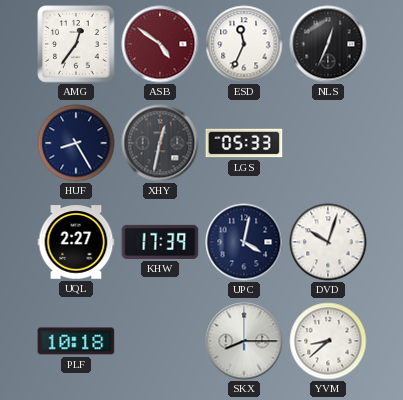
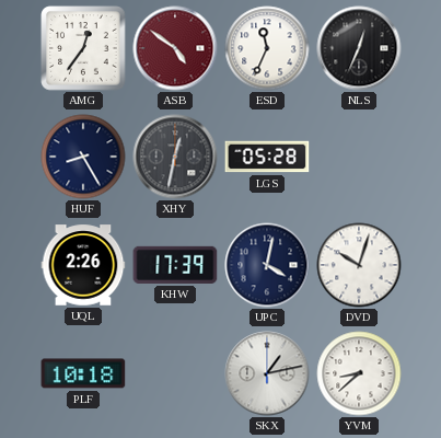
LGS: 05:33 -> 05:28 (267, 157)
UQL: 2:27 -> 2:26 (83, 265)
SKX: 8:15 -> 1:13 (267, 373)
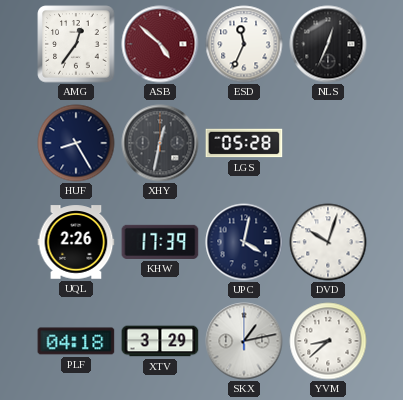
ASB: 4:51 -> 4:52 (160, 44)
PLF: 10:18 -> 04:18 (76, 341)
XTV: none -> 3:29 (160, 341)
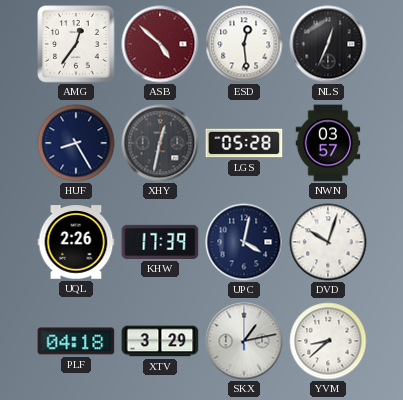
ESD: 11:34 -> 12:29 (244, 44)
NWN: none -> 03:57 (328, 143)
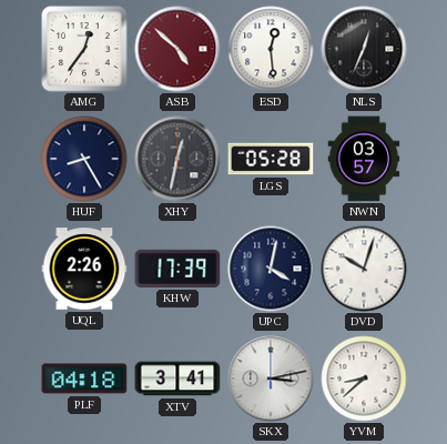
XTV: 3:29 -> 3:41 (177, 379)
SKX: 1:13 -> 3:13 (271, 379)
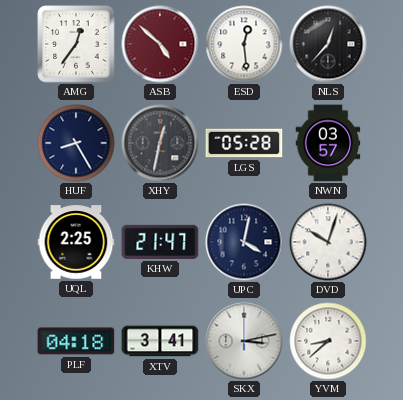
NLS: 12:34 -> 12:37 (328, 44)
UQL: 2:26 -> 2:25 (76, 242)
KHW: 17:39 -> 21:47 (160, 242)
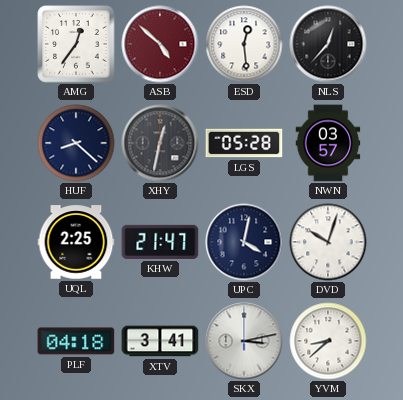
HUF: 8:25 -> 8:22 (76, 143)
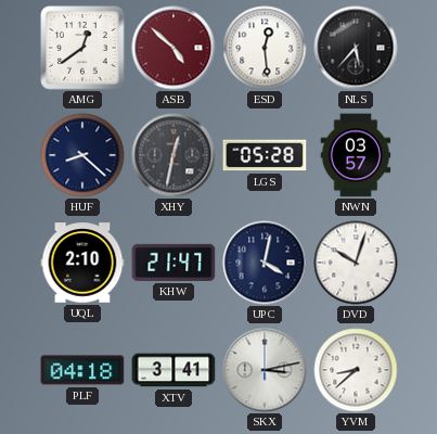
AMG: 12:36 -> 12:39 (82, 48)
NLS: 12:37 -> 5:37 (356, 48)
UQL: 2:25 -> 2:10 (82, 263)
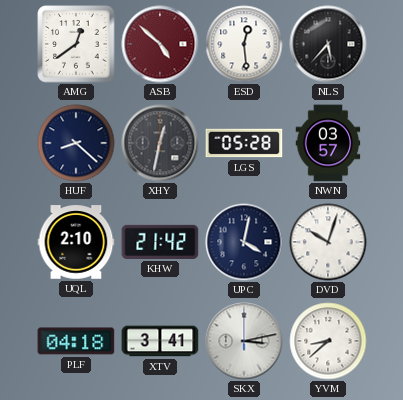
KHW: 21:47 -> 21:42 (160, 242)
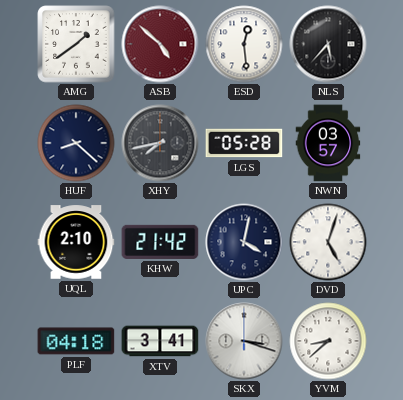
AMG: 12:39 -> 1:39 (76, 44)
XHY: 12:32 -> 7:43 (160, 143)
DVD: 10:03 -> 5:03 (328, 242)
SKX: 3:13 -> 3:18 (244, 341)
